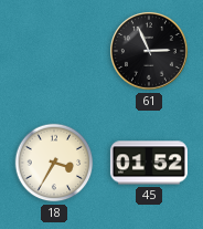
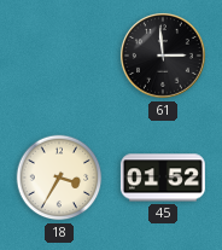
61: 2:56 -> 2:59 (163, 56)
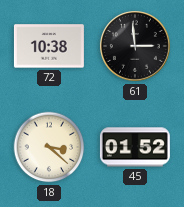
72: none -> 10:38 (49, 46)
18: 3:35 -> 3:22 (49, 147)
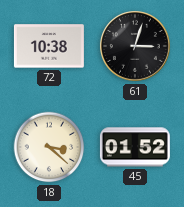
61: 2:59 -> 3:03 (135, 46)
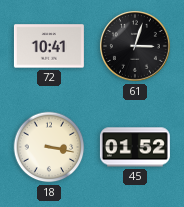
72: 10:38 -> 10:41 (49, 46)
18: 3:22 -> 3:17 (49, 147)
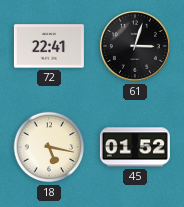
72: 10:41 -> 22:41 (49, 46)
18: 3:17 -> 5:17 (49, 147)
